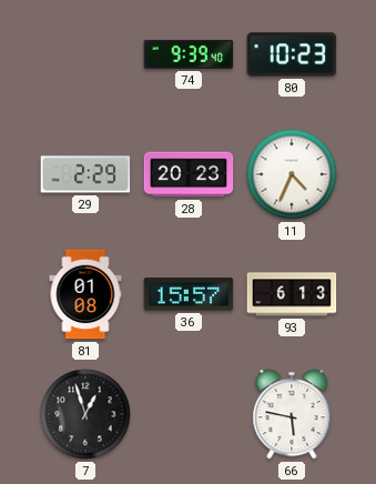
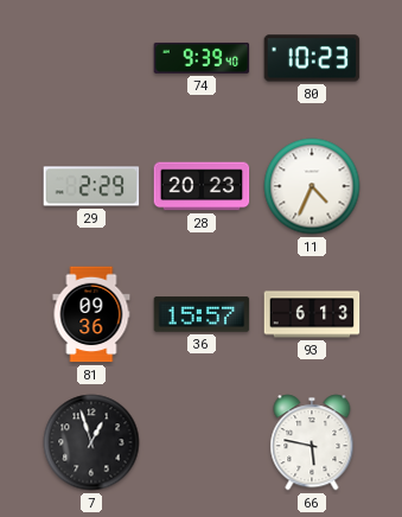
81: 01:08 -> 09:36 (91, 314)
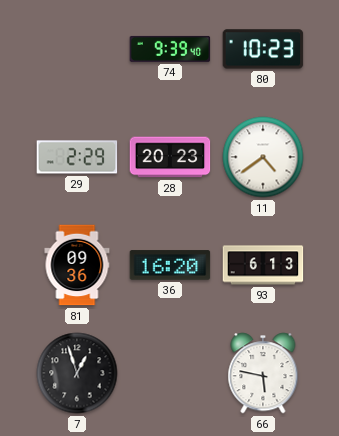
11: 4:34 -> 4:39 (263, 157)
36: 15:57 -> 16:20 (170, 265)
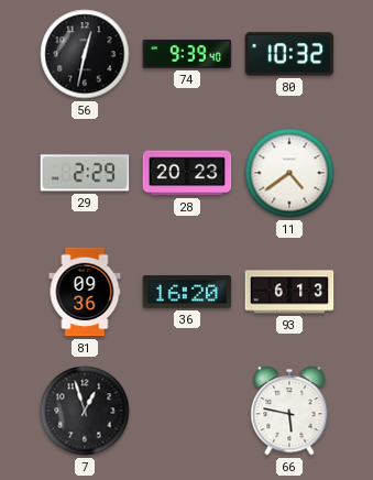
56: none -> 12:32 (85, 54)
80: 10:23 -> 10:32 (289, 54)
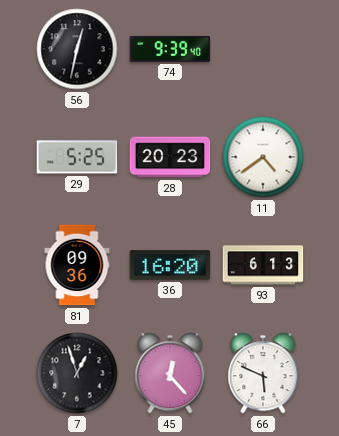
80: 10:32 -> none (289, 54)
29: 2:29 -> 5:25 (77, 157)
45: none -> 12:23 (170, 373)
66: 5:47 -> 5:49 (263, 373)
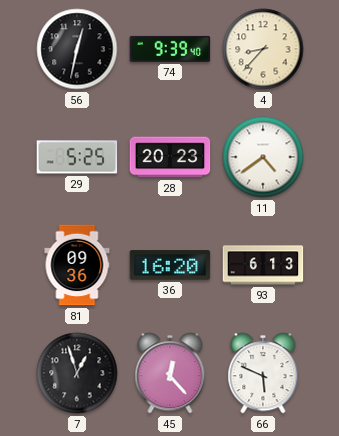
4: none -> 8:37 (263, 49)
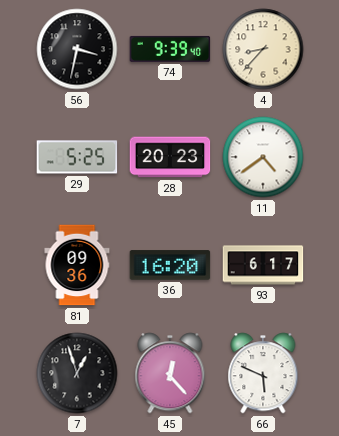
56: 12:32 -> 3:32 (77, 49)
93: 6:13 -> 6:17 (263, 265)
